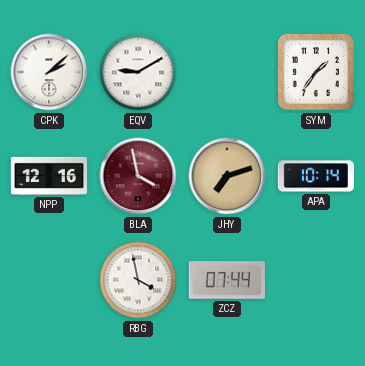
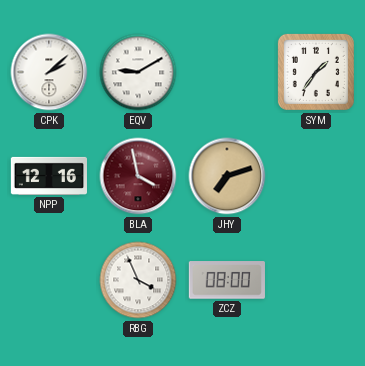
APA: 10:14 -> none (315, 176)
RBG: 3:58 -> 3:56 (138, 280)
ZCZ: 07:44 -> 08:00 (227, 280)
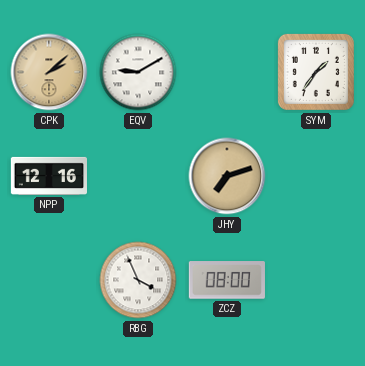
CPK dial: white -> champagne (49, 72)
BLA: 3:58 -> none (138, 176)
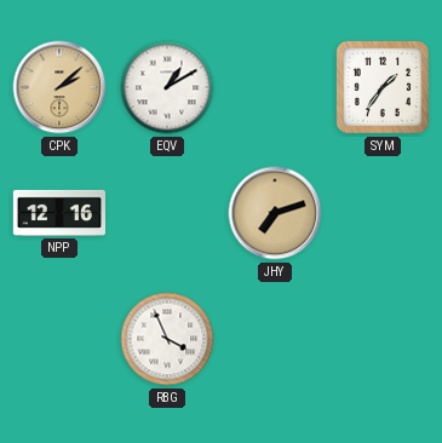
EQV: 9:10 -> 1:10 (167, 87)
ZCZ: 08:00 -> none (227, 280)
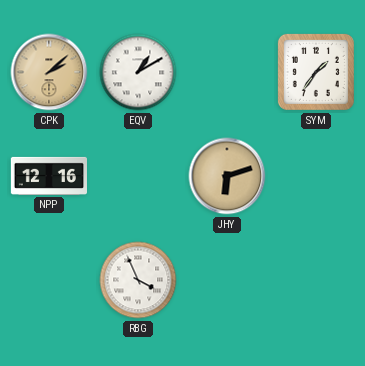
JHY: 7:12 -> 6:12 (227, 176)
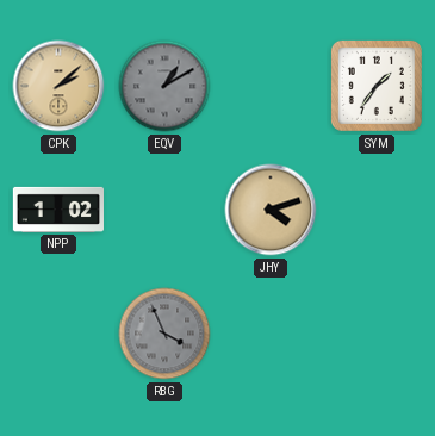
EQV dial: white -> grey (164, 86)
NPP: 12:16 -> 1:02 (57, 210)
JHY: 6:12 -> 4:12 (271, 210)
RBG dial: white -> grey (164, 334)
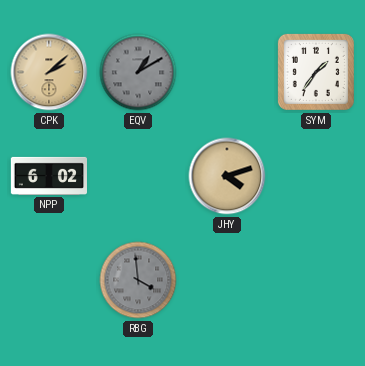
NPP: 1:02 -> 6:02 (48, 176)
RBG: 3:56 -> 3:59 (138, 280)
